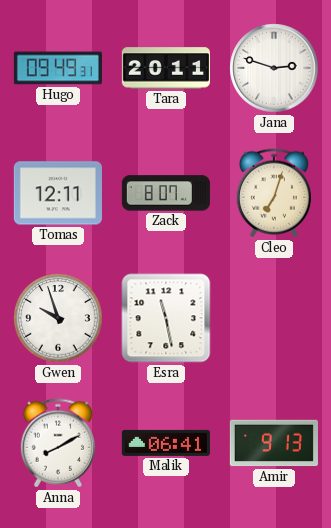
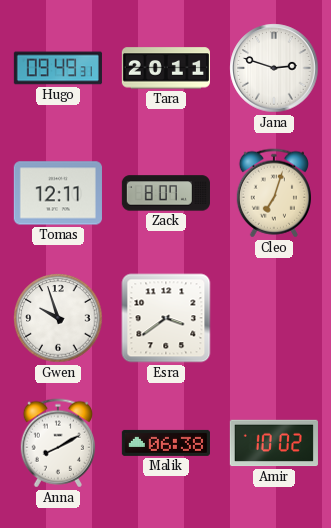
Esra: 11:28 -> 3:39 (166, 318)
Malik: 06:41 -> 06:38 (166, 443)
Amir: 9:13 -> 10:02 (274, 443)
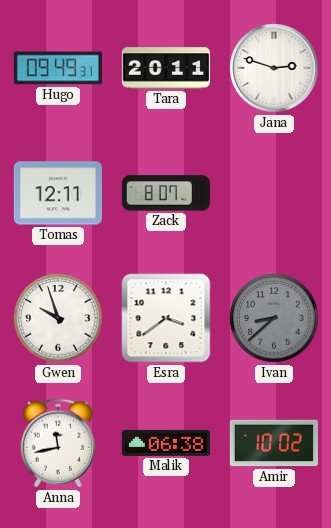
Cleo: 7:03 -> none (274, 193)
Ivan: none -> 8:38 (274, 318)
Anna: 8:10 -> 11:43 (58, 443)
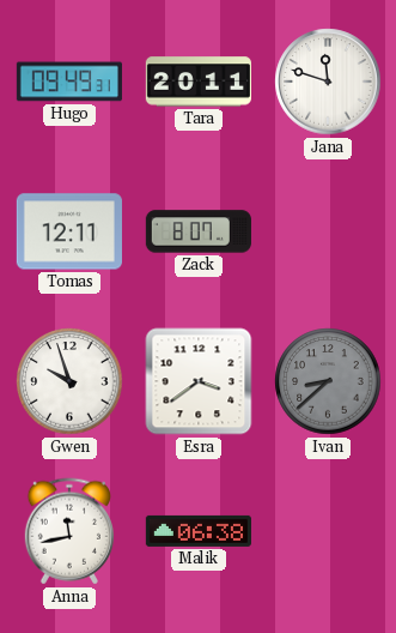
Jana: 2:48 -> 11:48 (328, 82)
Amir: 10:02 -> none (274, 443)
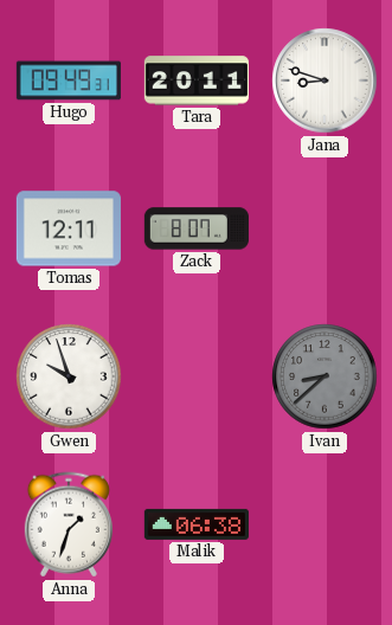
Jana: 11:48 -> 8:48 (324, 80)
Esra: 3:39 -> none (199, 381)
Anna: 11:43 -> 1:33 (69, 524)
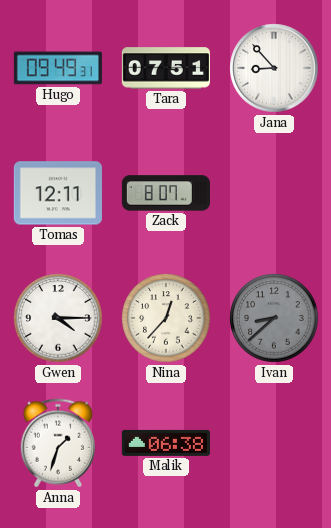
Tara: 20:11 -> 07:51 (166, 68)
Jana: 8:48 -> 8:53 (274, 68)
Gwen: 9:57 -> 4:15 (58, 318)
Nina: none -> 12:37 (166, 318)
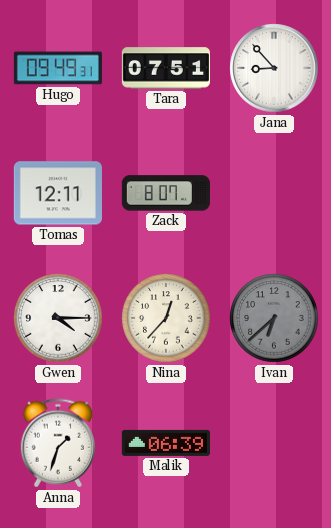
Ivan: 8:38 -> 6:38 (274, 318)
Malik: 06:38 -> 06:39 (166, 443)
